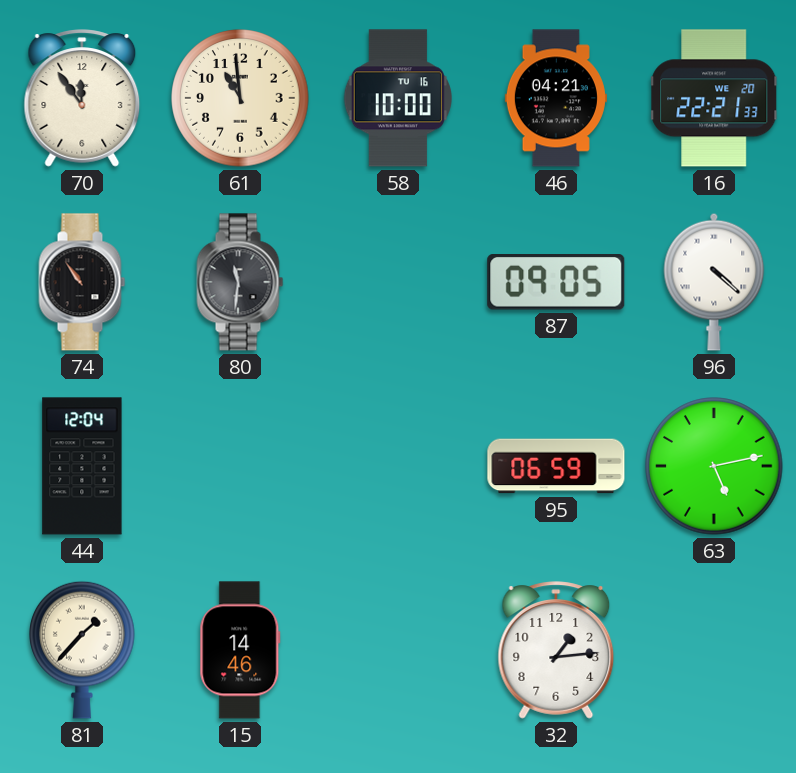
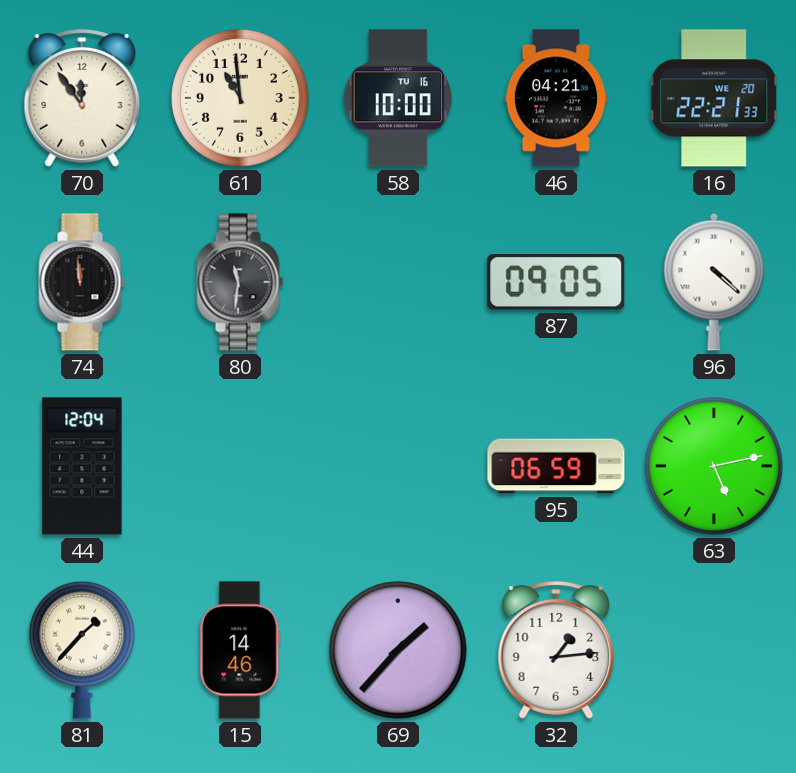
74: 10:54 -> 11:59 (82, 282)
69: none -> 1:37 (398, 650)
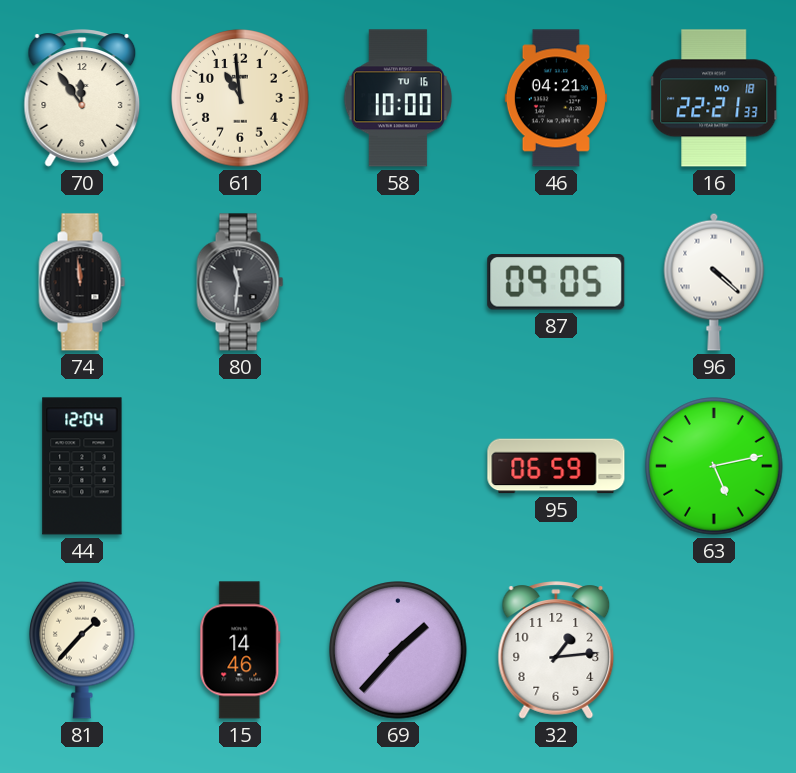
16 date: WE 20 -> MO 18 (715, 98)
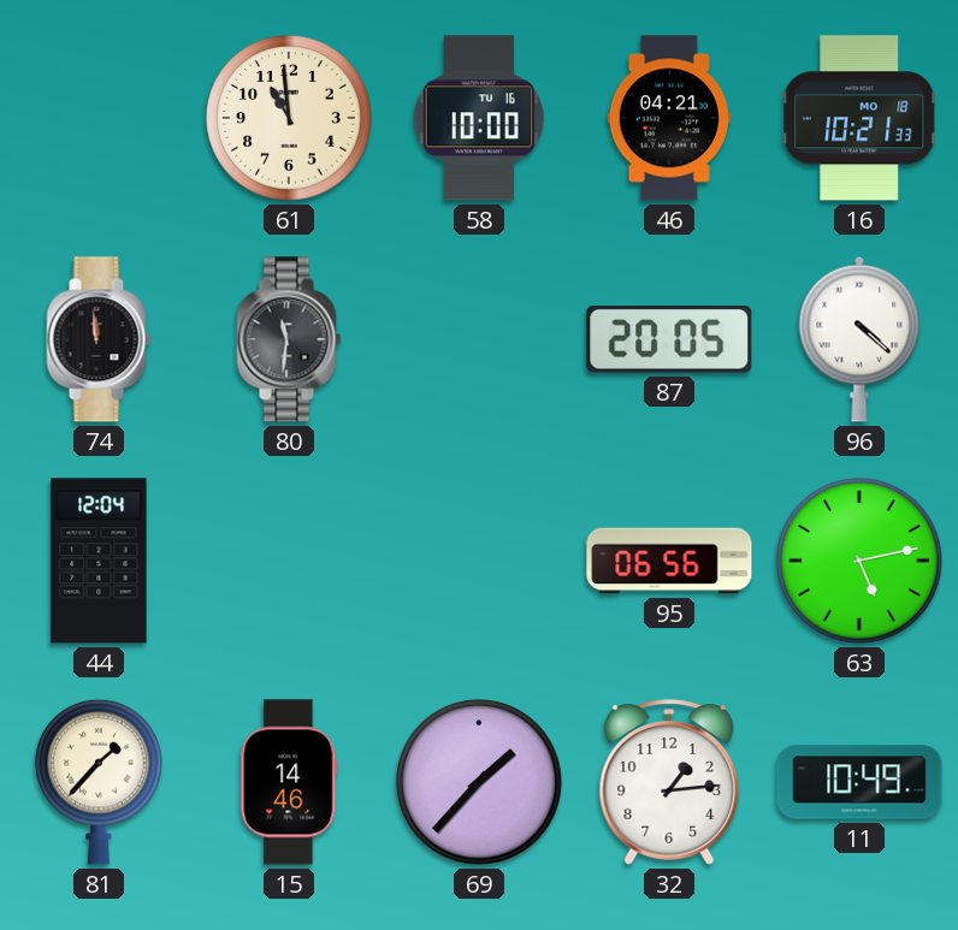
70: 11:54 -> none (82, 98)
16: 22:21 -> 10:21 (861, 118)
87: 09:05 -> 20:05 (669, 340)
95: 06:59 -> 06:56 (669, 561)
11: none -> 10:49 (859, 782)
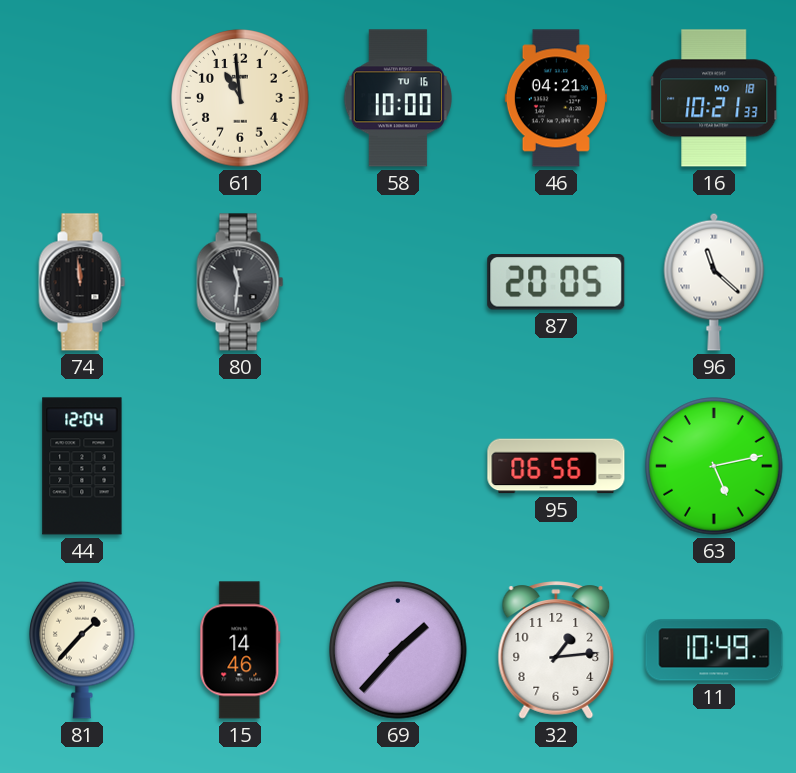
96: 4:22 -> 11:22 (714, 282)
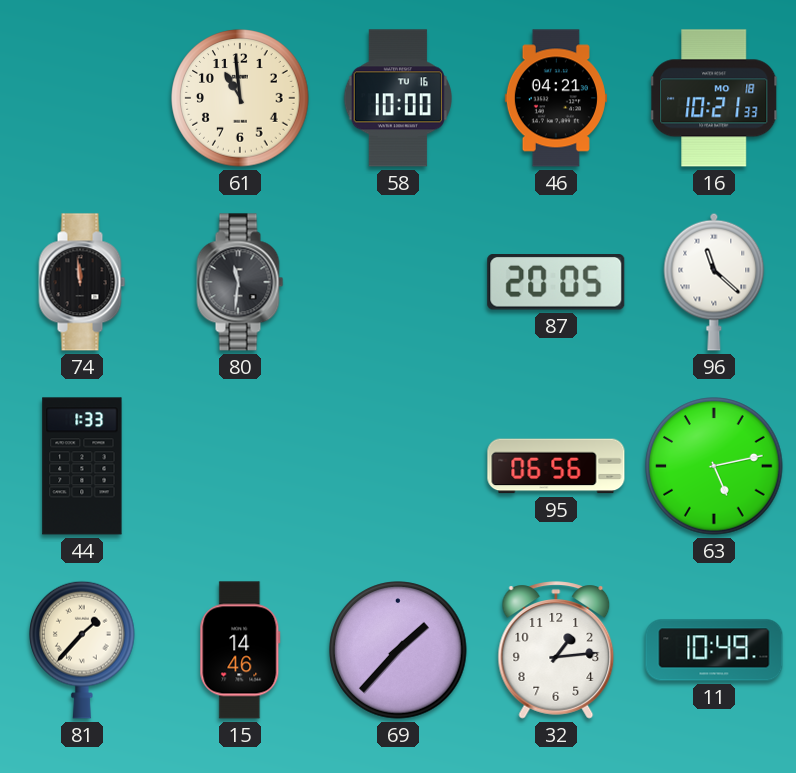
44: 12:04 -> 1:33 (82, 466)
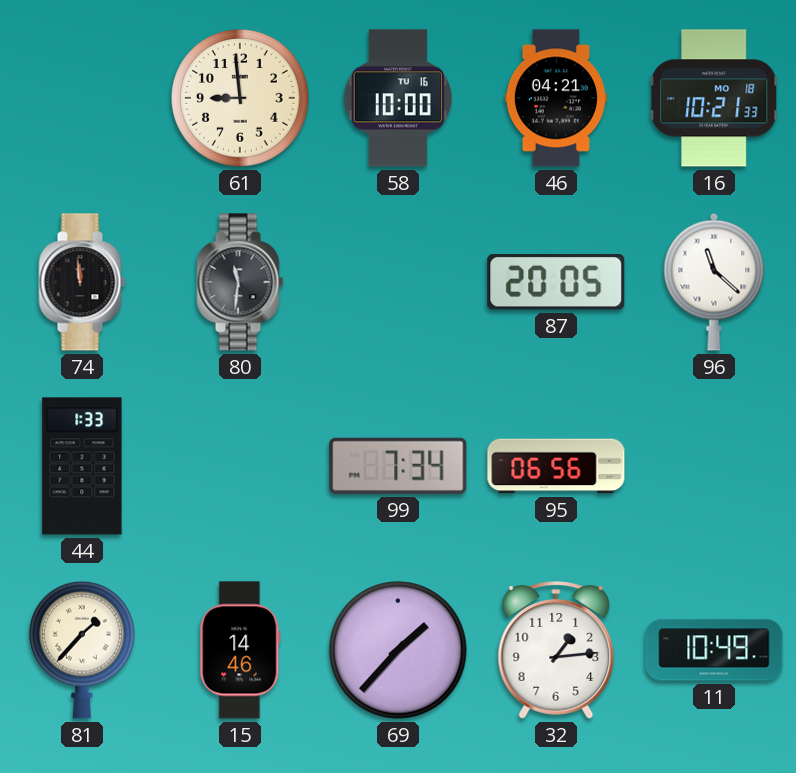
61: 10:59 -> 8:59 (240, 98)
99: none -> 7:34 (398, 466)
63: 5:13 -> none (714, 466)
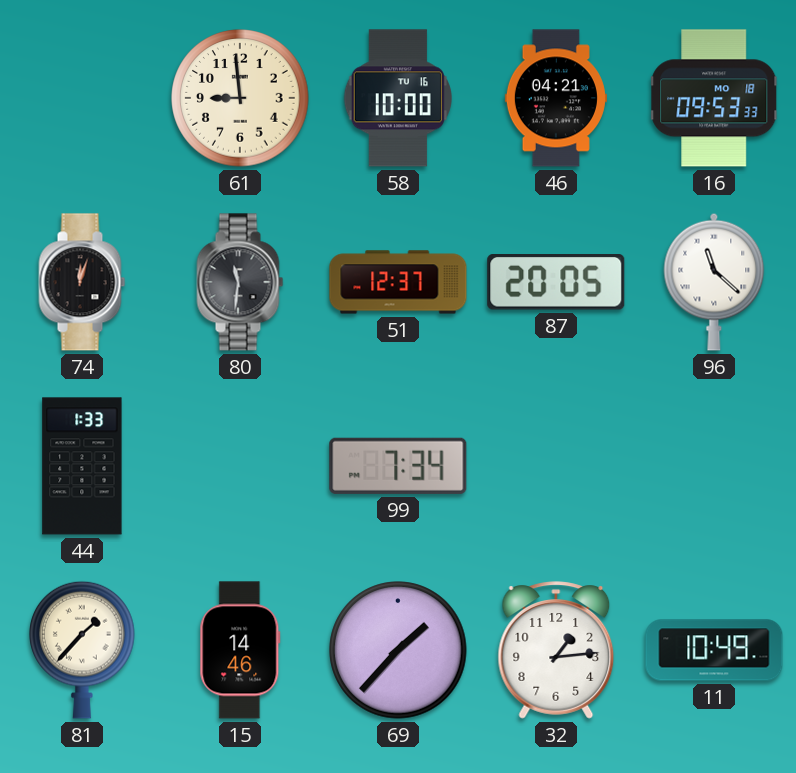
16: 10:21 -> 09:53 (715, 98)
74: 11:59 -> 12:03 (82, 282)
51: none -> 12:37 (398, 282)
95: 06:56 -> none (556, 466)
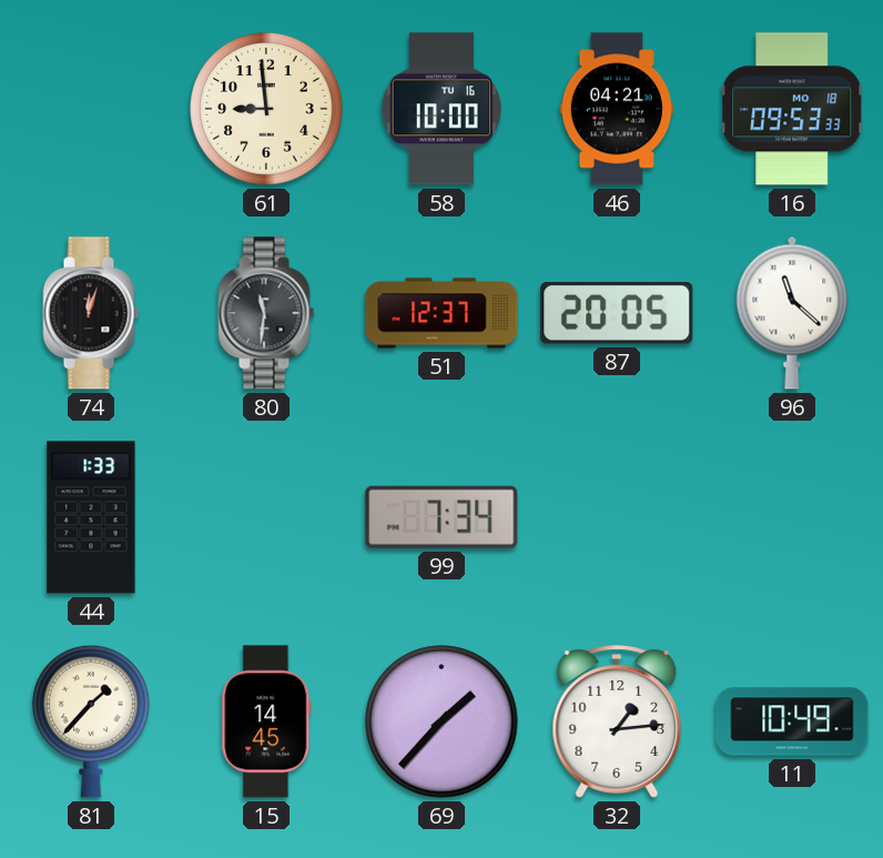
15: 14:46 -> 14:45 (266, 721)
